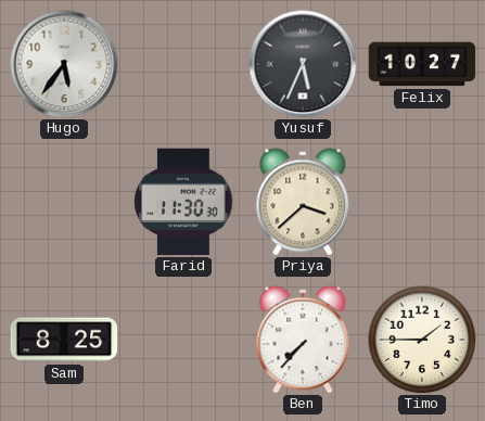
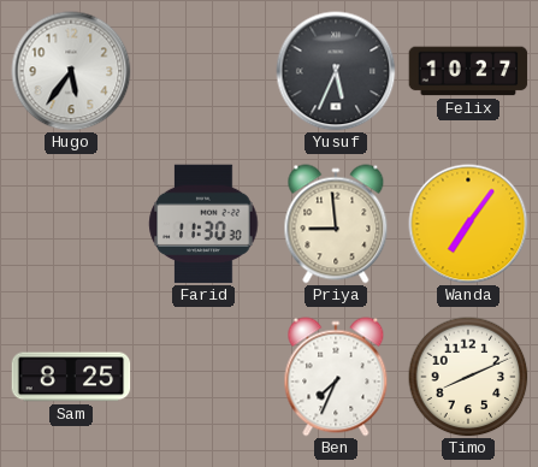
Priya: 3:38 -> 8:59 (336, 224)
Wanda: none -> 7:06 (468, 224)
Ben: 7:37 -> 7:34 (336, 377)
Timo: 1:45 -> 8:11 (468, 377)
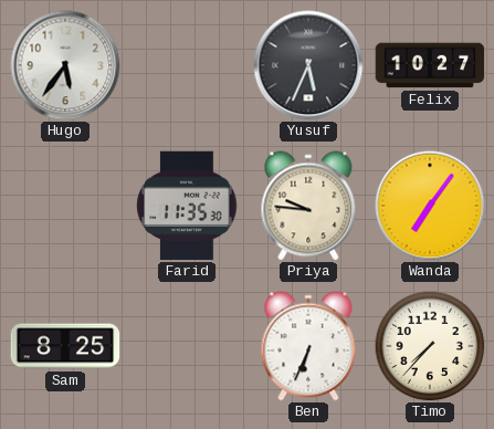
Farid: 11:30 -> 11:35 (187, 206)
Priya: 8:59 -> 9:46 (308, 206)
Ben: 7:34 -> 6:34 (308, 346)
Timo: 8:11 -> 7:37 (430, 346)
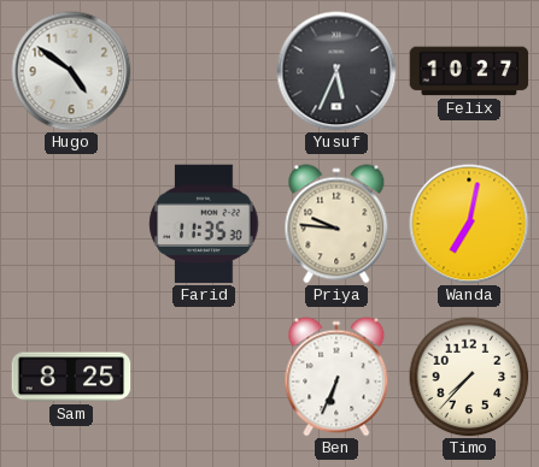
Hugo: 5:36 -> 4:51 (71, 71)
Wanda: 7:06 -> 7:02 (469, 224)
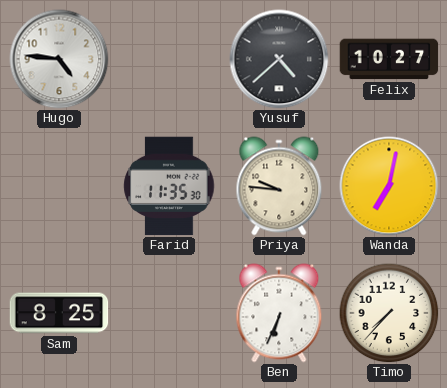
Hugo: 4:51 -> 4:46 (59, 59)
Yusuf: 5:34 -> 4:38 (279, 59)
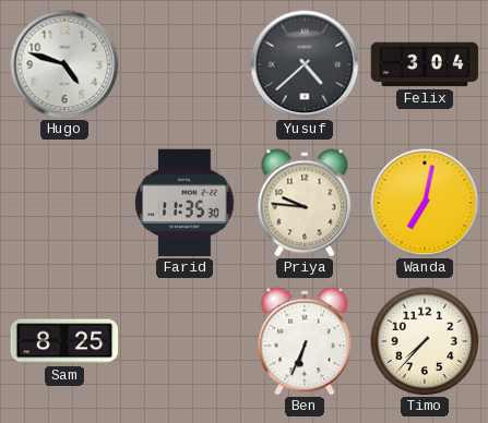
Hugo: 4:46 -> 4:48 (64, 64)
Felix: 10:27 -> 3:04 (425, 64)
